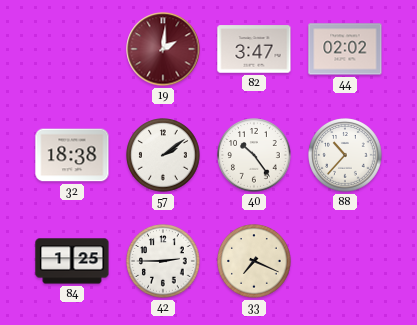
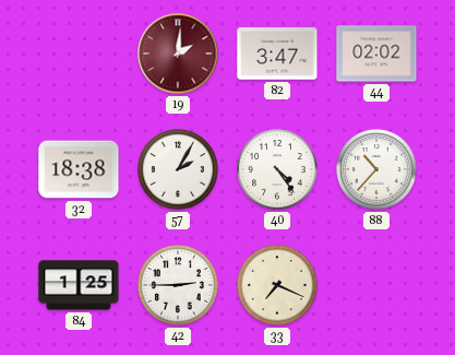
57: 2:09 -> 2:05 (178, 169)
40: 10:24 -> 4:24 (277, 169)
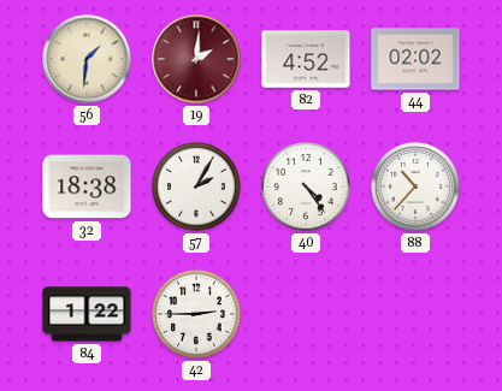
56: none -> 1:31 (87, 59)
82: 3:47 -> 4:52 (306, 59)
84: 1:25 -> 1:22 (87, 314)
33: 7:19 -> none (277, 285)
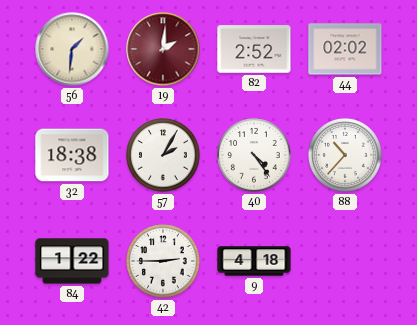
82: 4:52 -> 2:52 (254, 49)
9: none -> 4:18 (254, 261)
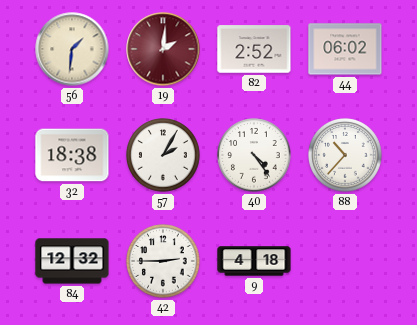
44: 02:02 -> 06:02 (345, 49)
84: 1:22 -> 12:32 (72, 261)
